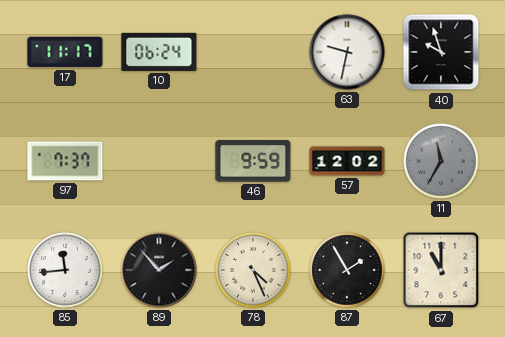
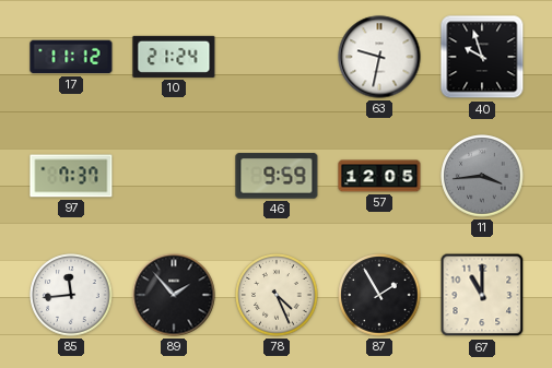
17: 11:17 -> 11:12 (71, 57)
10: 06:24 -> 21:24 (174, 57)
57: 12:02 -> 12:05 (379, 176)
11: 11:35 -> 3:44 (482, 176)
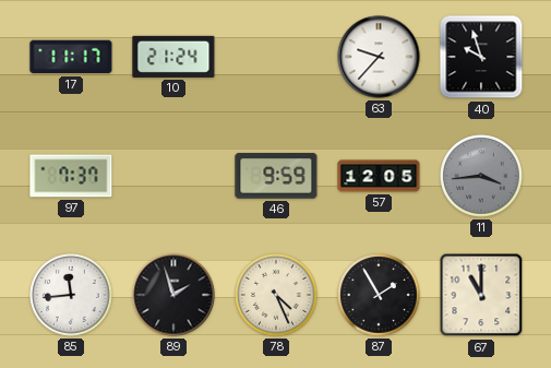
17: 11:12 -> 11:17 (71, 57)
63: 9:32 -> 9:37 (379, 57)
89: 1:53 -> 1:57 (173, 295)
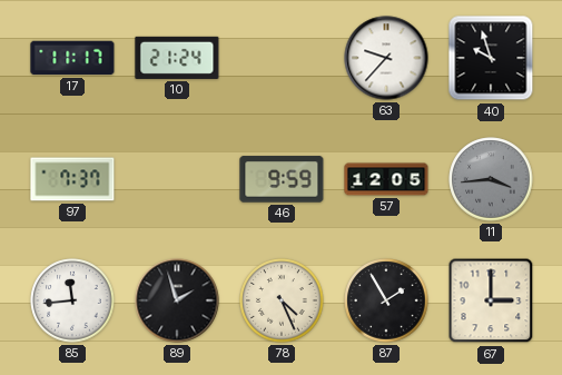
67: 11:00 -> 3:00 (491, 300)
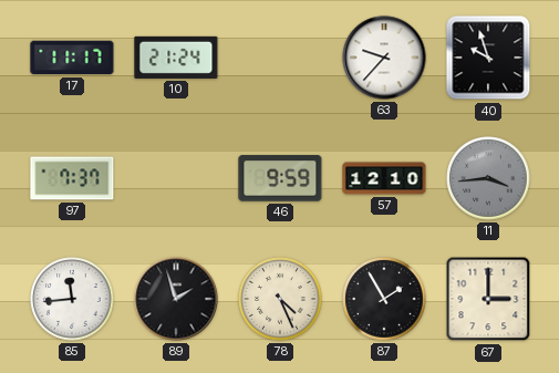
57: 12:05 -> 12:10 (384, 178)
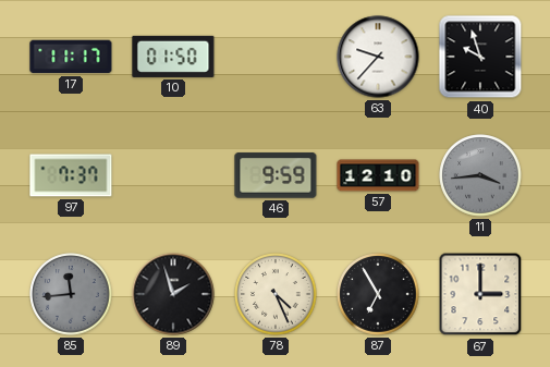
10: 21:24 -> 01:50 (173, 57)
85 dial: white -> grey (71, 294)
87: 1:55 -> 6:55 (378, 294)
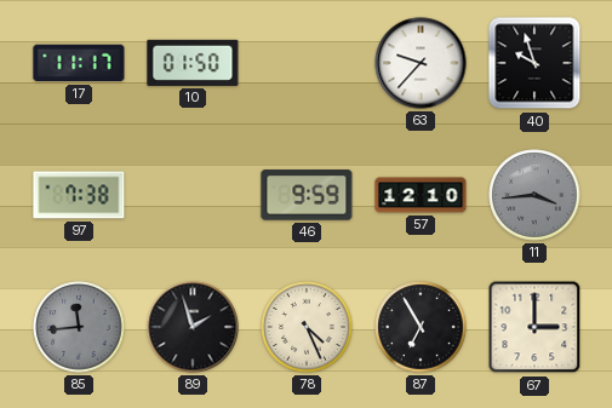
97: 7:37 -> 7:38 (79, 195)
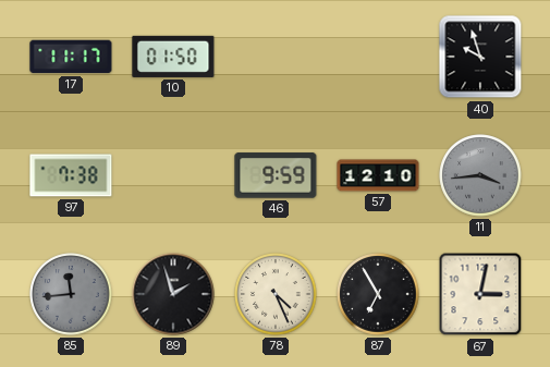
63: 9:37 -> none (421, 63)
67: 3:00 -> 3:02 (480, 294)
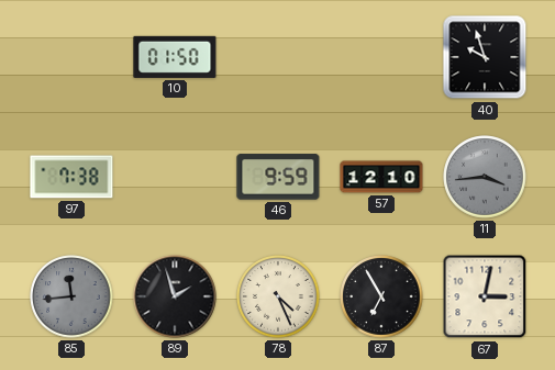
17: 11:17 -> none (71, 57)
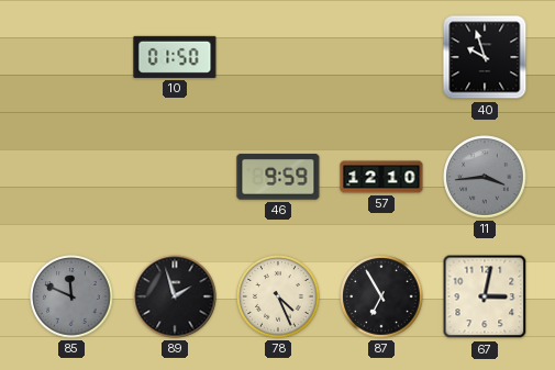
97: 7:38 -> none (71, 177)
85: 11:44 -> 11:49 (71, 296)
